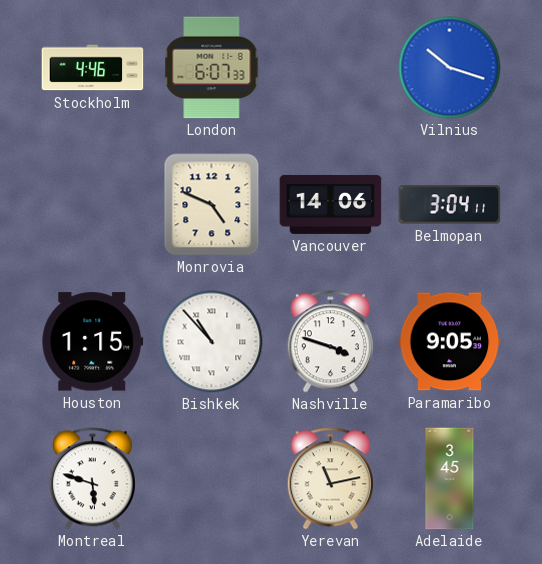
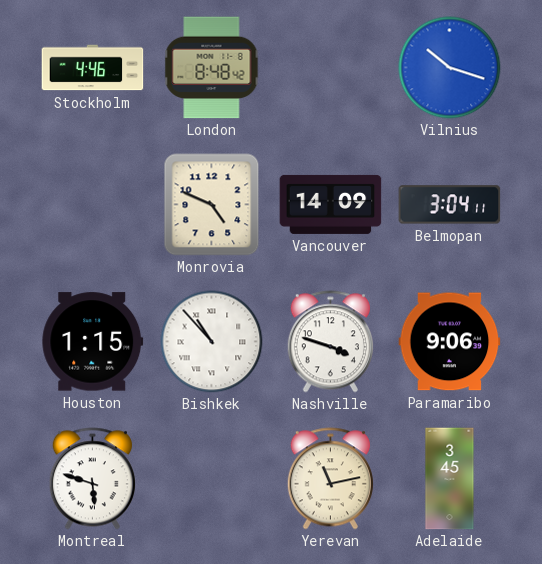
London: 6:07 -> 8:48 (212, 68)
Vancouver: 14:06 -> 14:09 (331, 204)
Paramaribo: 9:05 -> 9:06 (450, 342)
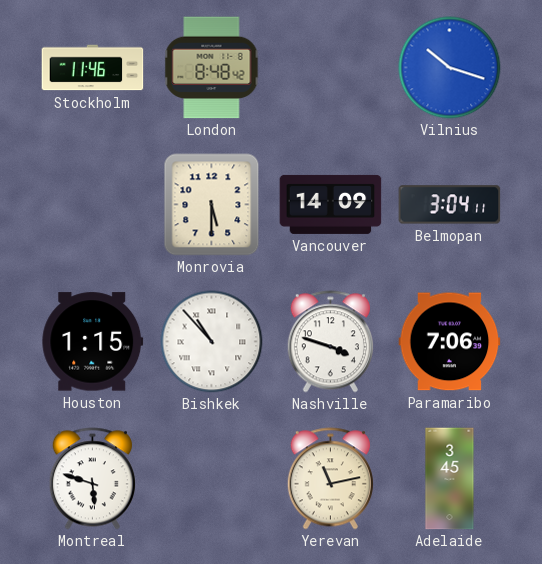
Stockholm: 4:46 -> 11:46 (93, 68)
Monrovia: 4:49 -> 5:30 (212, 205)
Paramaribo: 9:06 -> 7:06 (450, 342)
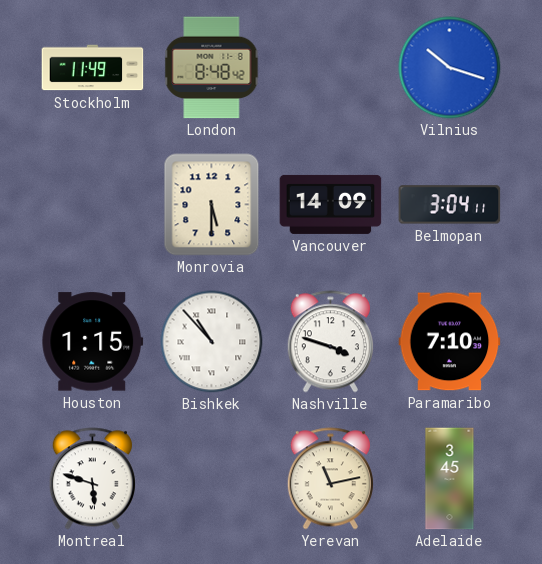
Stockholm: 11:46 -> 11:49 (93, 68)
Paramaribo: 7:06 -> 7:10 (450, 342)
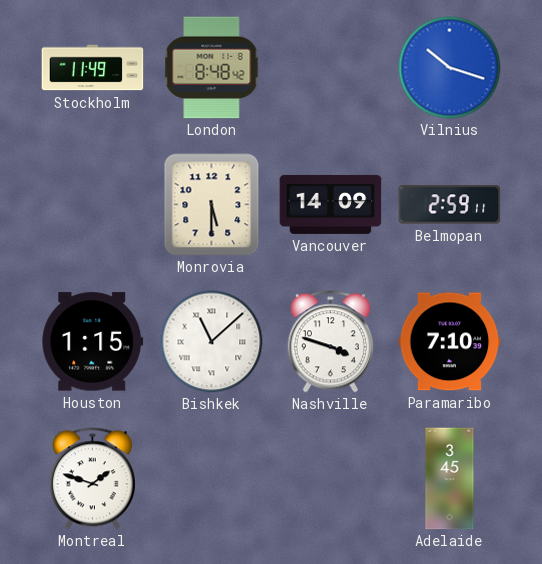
Belmopan: 3:04 -> 2:59 (450, 205)
Bishkek: 10:53 -> 11:08 (212, 342)
Montreal: 5:48 -> 1:48 (92, 479)
Yerevan: 11:13 -> none (330, 479)
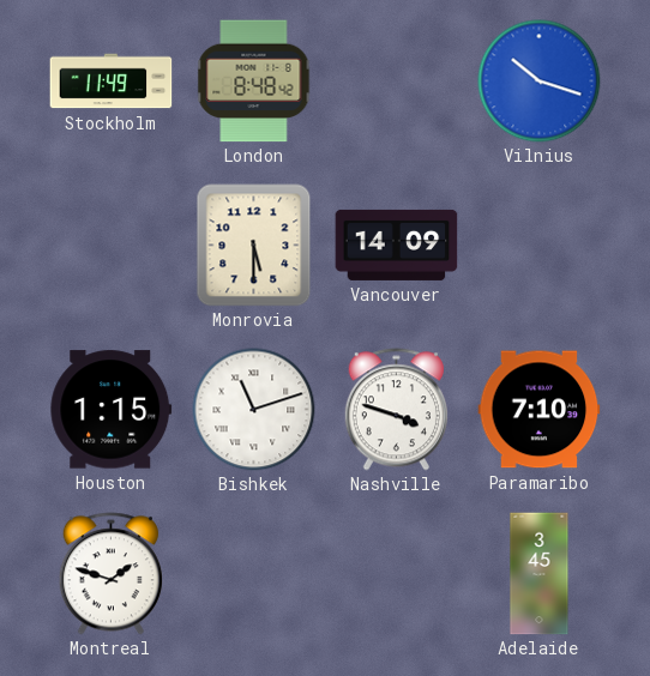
Belmopan: 2:59 -> none (450, 205)
Bishkek: 11:08 -> 11:12 (254, 410)
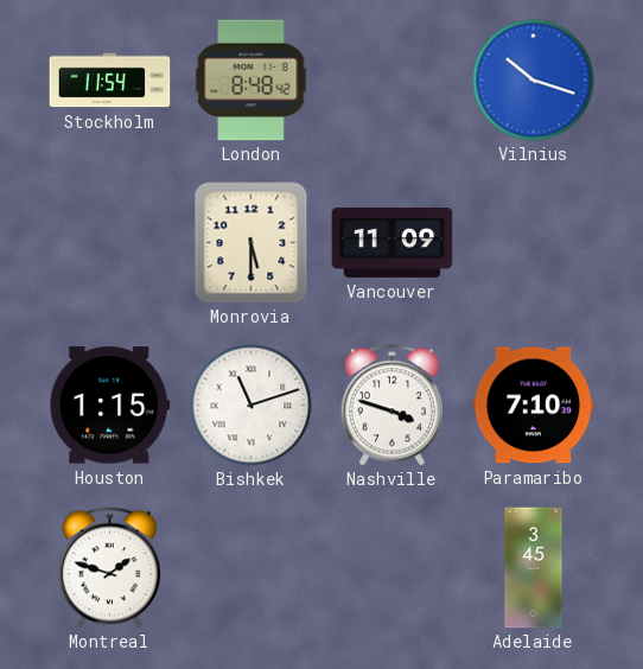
Stockholm: 11:49 -> 11:54 (110, 81)
Vancouver: 14:09 -> 11:09 (393, 242)
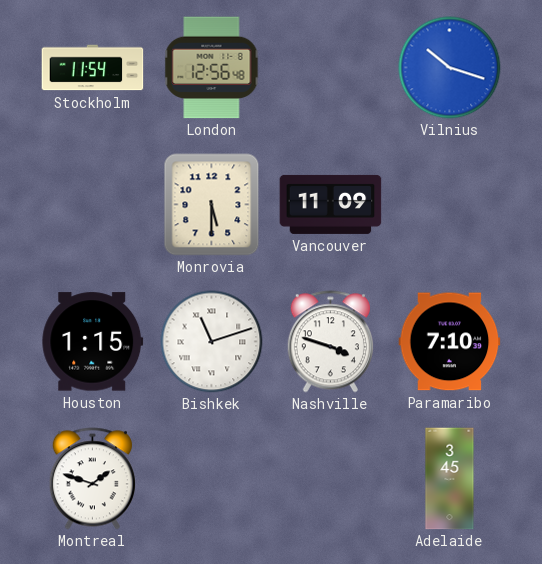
London: 8:48 -> 12:56 (212, 68)
